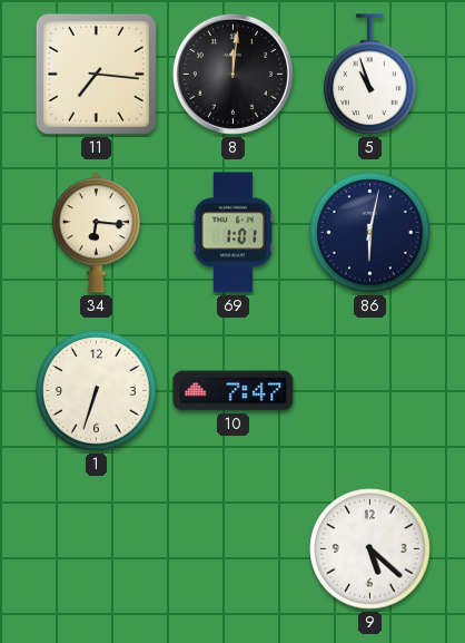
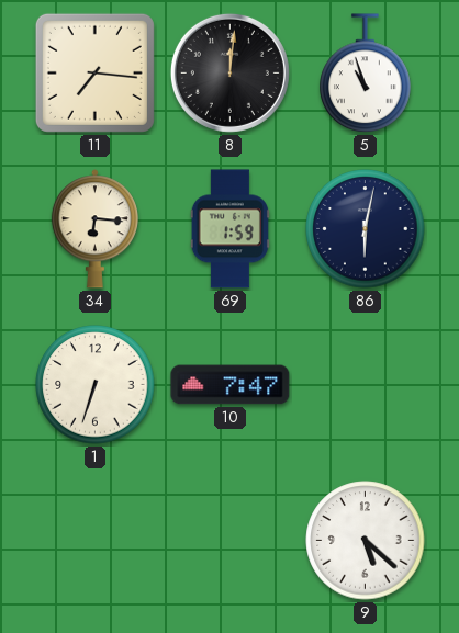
69: 1:01 -> 1:59 (229, 229)
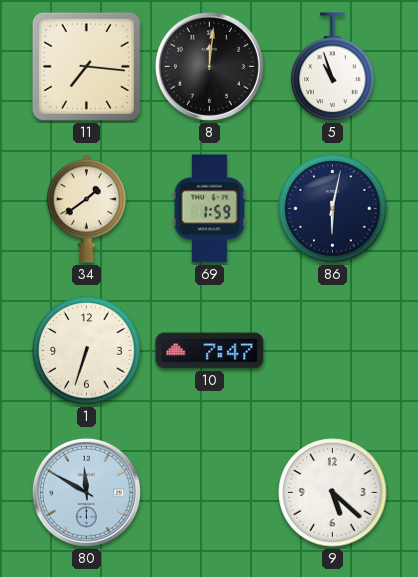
34: 6:16 -> 1:39 (86, 209)
80: none -> 11:50 (86, 492)
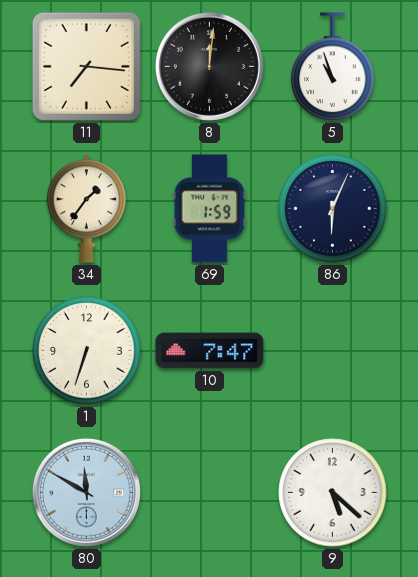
34: 1:39 -> 1:36 (86, 209)
86: 6:02 -> 6:04 (333, 209)
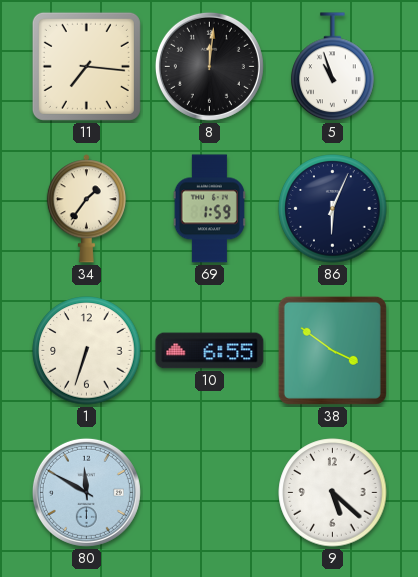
10: 7:47 -> 6:55 (210, 351)
38: none -> 3:51 (332, 350)
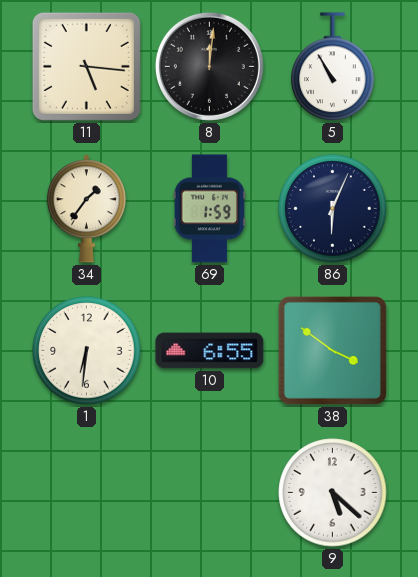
11: 7:16 -> 5:16 (86, 66)
5: 10:57 -> 10:55 (333, 67)
1: 6:33 -> 6:31 (87, 351)
80: 11:50 -> none (86, 492)
